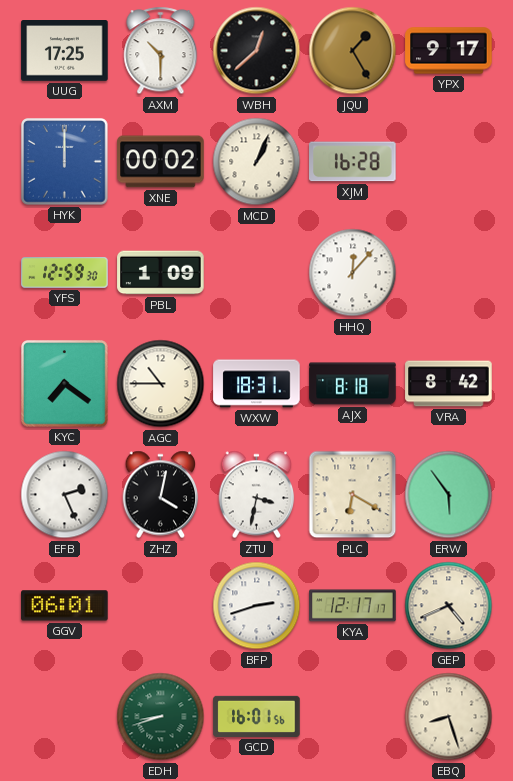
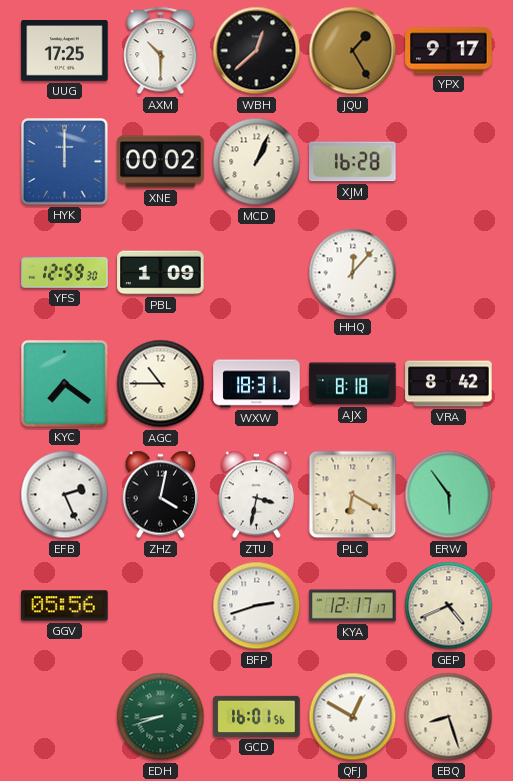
GGV: 06:01 -> 05:56 (65, 606)
QFJ: none -> 12:50 (353, 717)
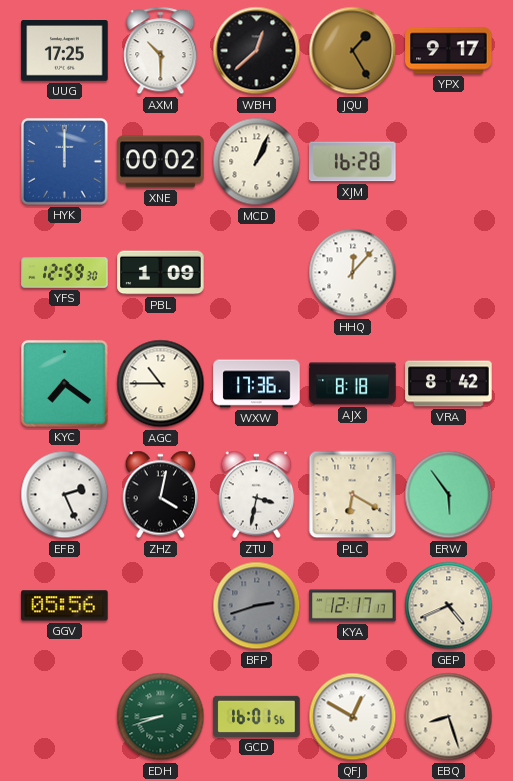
WXW: 18:31 -> 17:36 (257, 384)
BFP dial: white -> grey (257, 606)
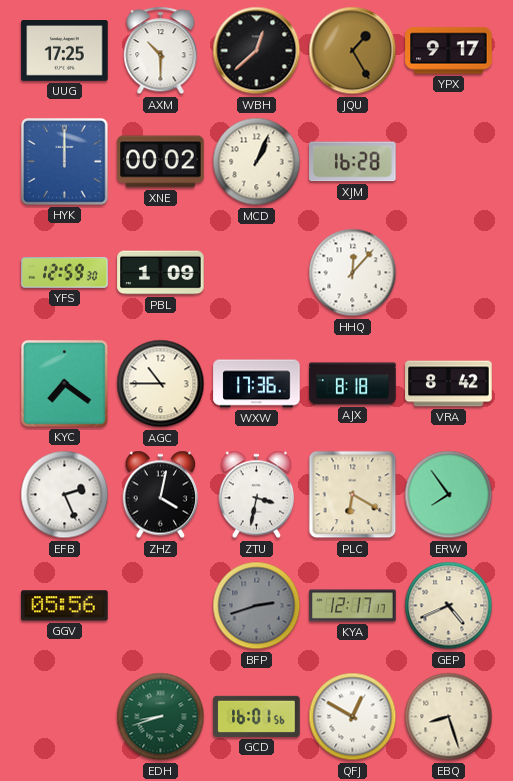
ERW: 5:54 -> 7:54 (449, 495)
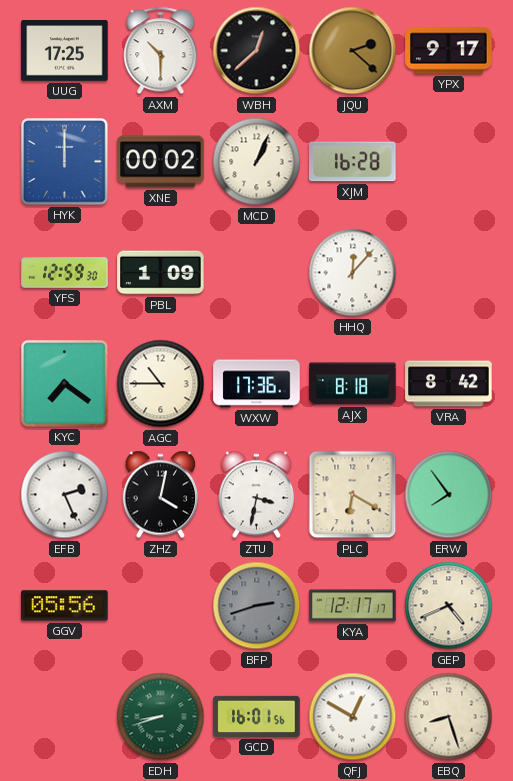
JQU: 1:25 -> 2:22 (353, 51)
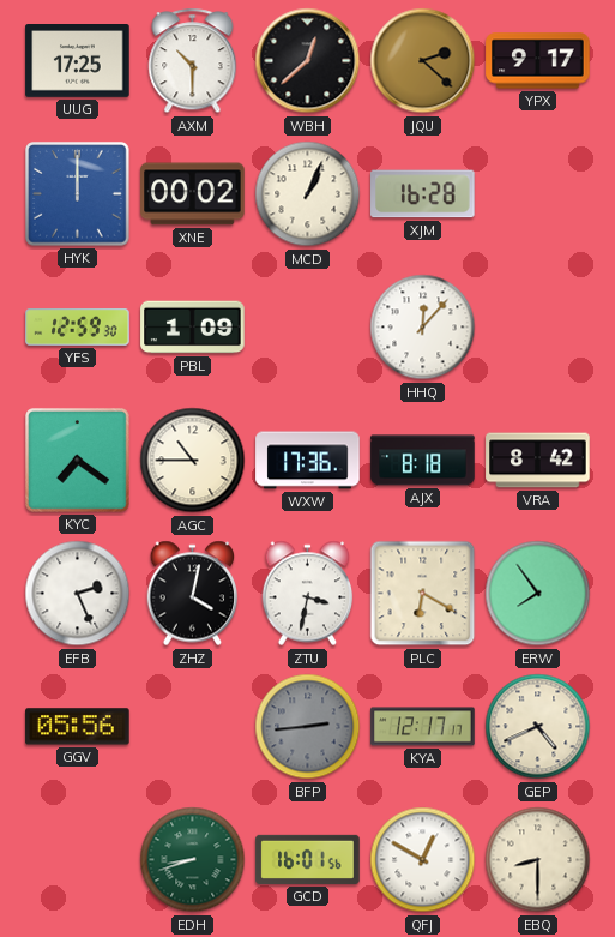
BFP: 2:42 -> 2:44 (308, 727)
EBQ: 8:27 -> 8:30 (538, 860)
